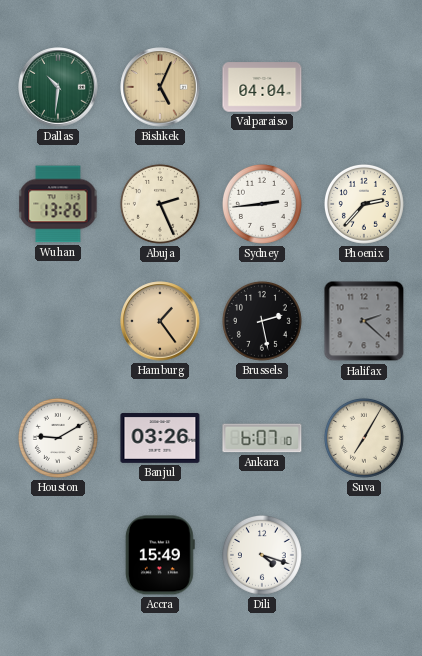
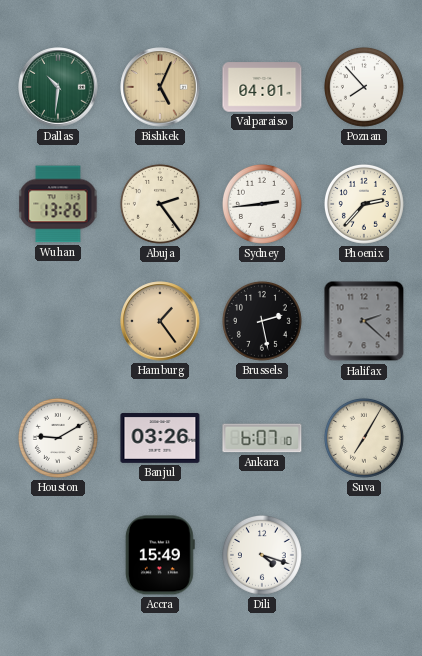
Valparaiso: 04:04 -> 04:01 (262, 87)
Poznan: none -> 7:53 (364, 87)
Abuja: 2:26 -> 2:24 (160, 204)
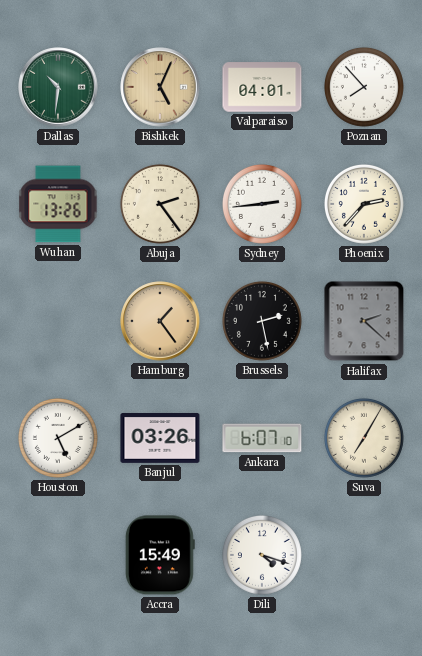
Houston: 9:10 -> 5:10 (58, 438)
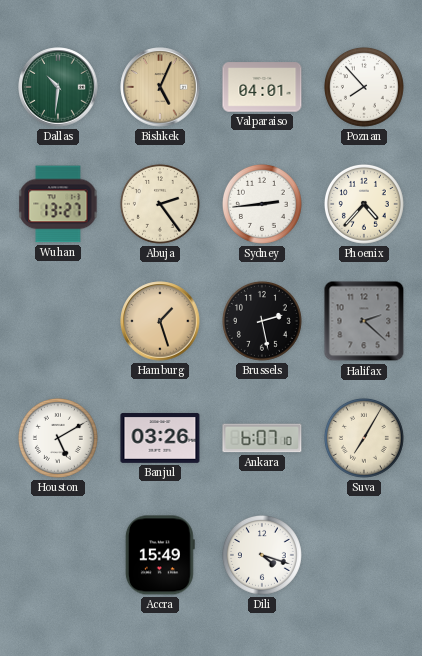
Wuhan: 13:26 -> 13:27 (58, 204)
Phoenix: 2:37 -> 4:37 (364, 204)
Hamburg: 1:24 -> 1:27 (160, 321)
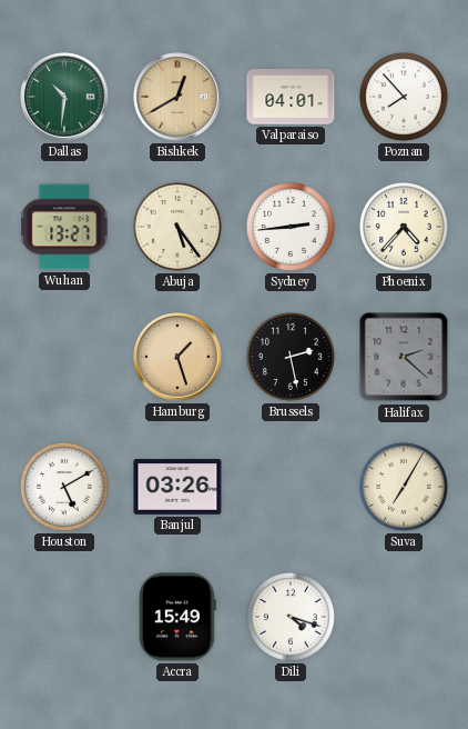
Bishkek: 5:04 -> 12:40 (177, 97)
Abuja: 2:24 -> 5:24 (177, 227)
Ankara: 6:07 -> none (262, 438)
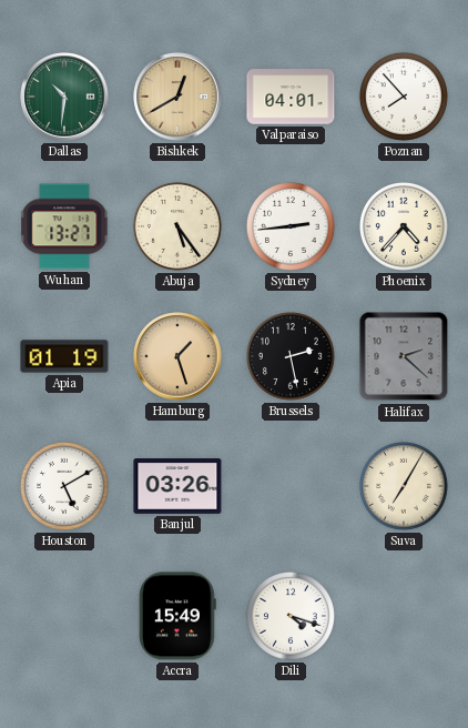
Apia: none -> 01:19 (64, 356)
